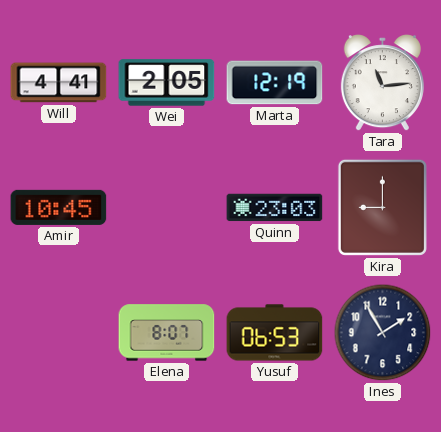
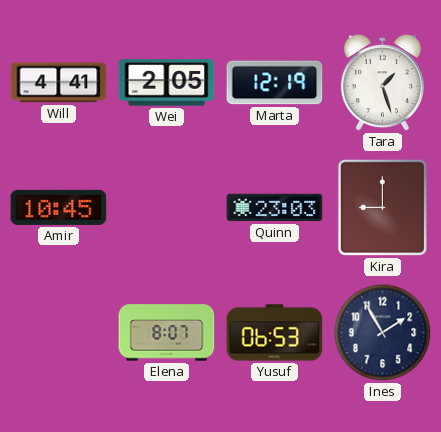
Tara: 11:14 -> 1:27 (382, 83)
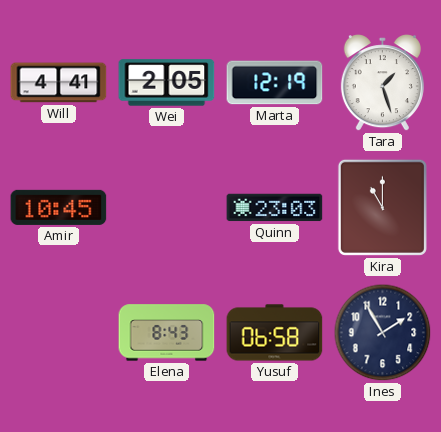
Kira: 9:00 -> 11:00 (382, 207)
Elena: 8:07 -> 8:43 (167, 333)
Yusuf: 06:53 -> 06:58 (275, 333)
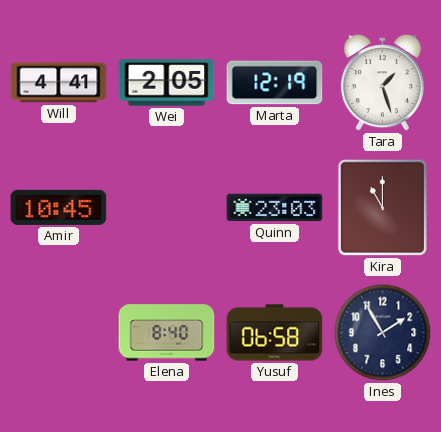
Elena: 8:43 -> 8:40 (167, 333)
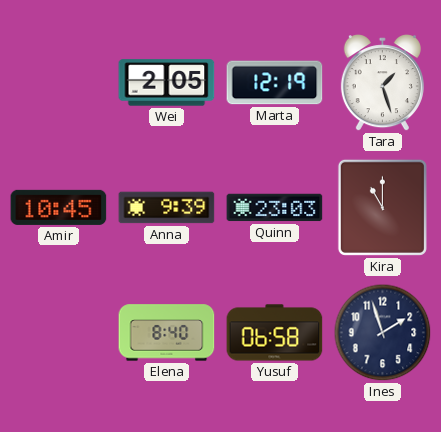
Will: 4:41 -> none (59, 83)
Anna: none -> 9:39 (167, 208)
Ines: 1:55 -> 1:57 (383, 333)
